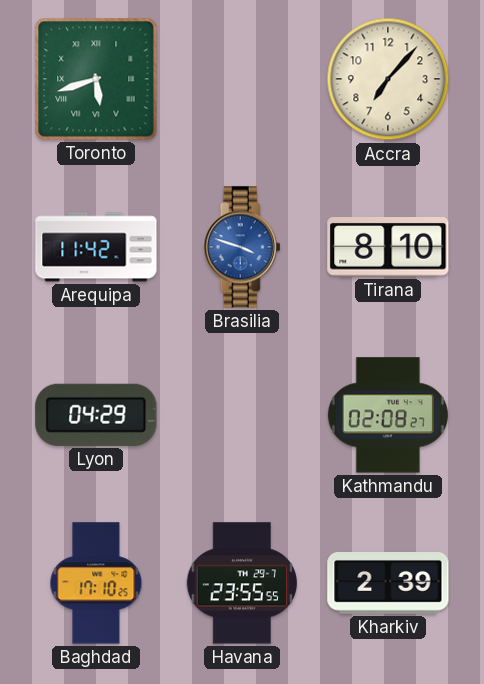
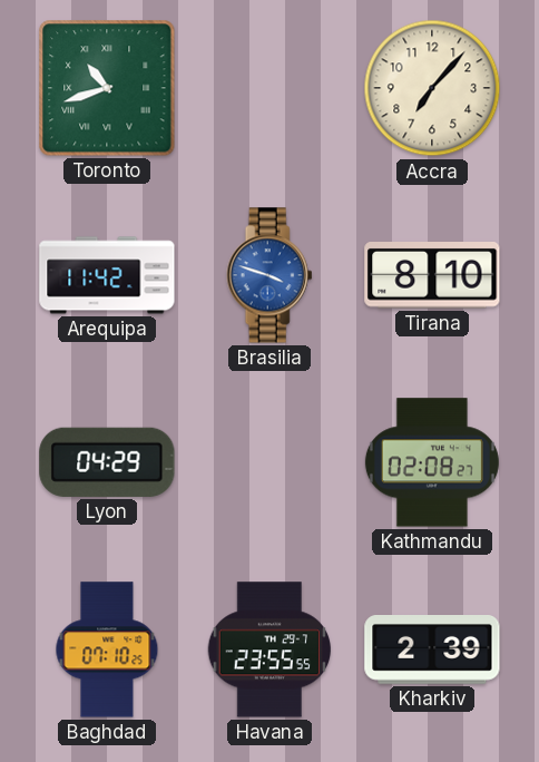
Toronto: 5:42 -> 10:42 (107, 88)
Baghdad: 17:10 -> 07:10 (107, 649)
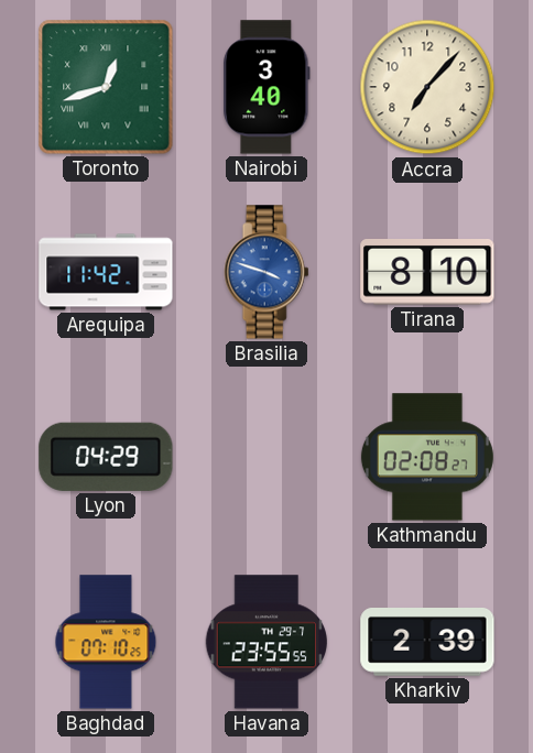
Toronto: 10:42 -> 12:42 (106, 87)
Nairobi: none -> 3:40 (266, 87)
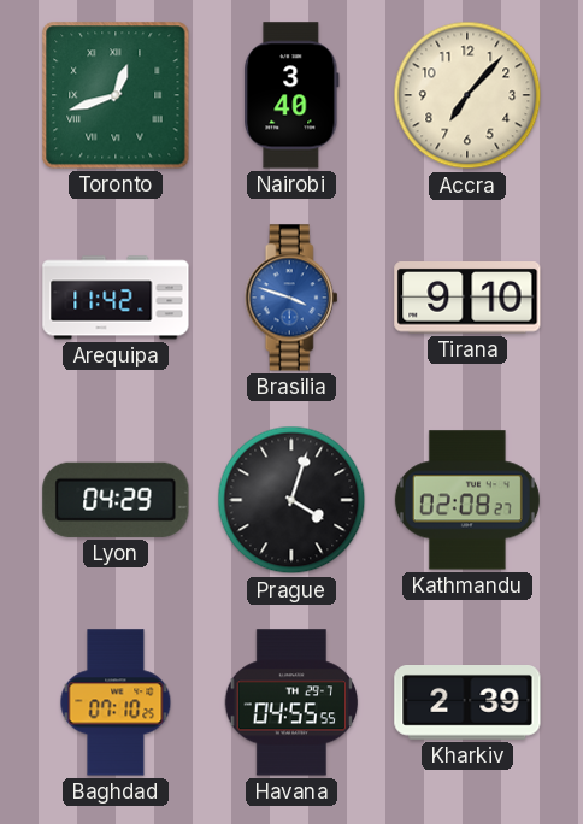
Tirana: 8:10 -> 9:10 (467, 298)
Prague: none -> 4:03 (291, 500)
Havana: 23:55 -> 04:55 (290, 702)
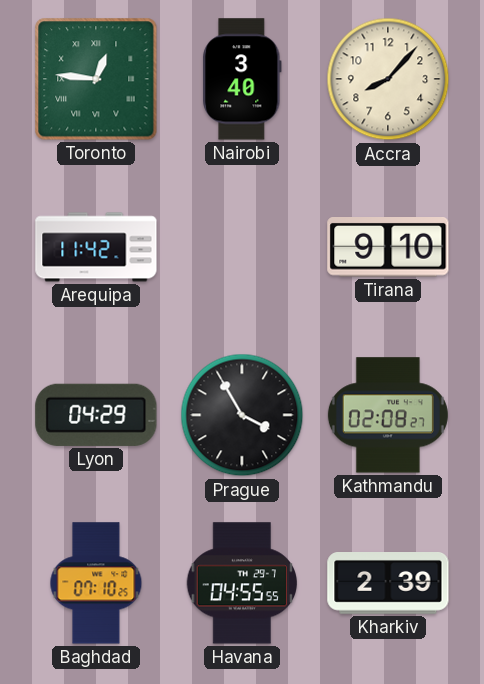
Toronto: 12:42 -> 12:46 (96, 79)
Accra: 7:07 -> 8:07 (388, 79)
Brasilia: 3:48 -> none (291, 298)
Prague: 4:03 -> 3:55 (242, 415)
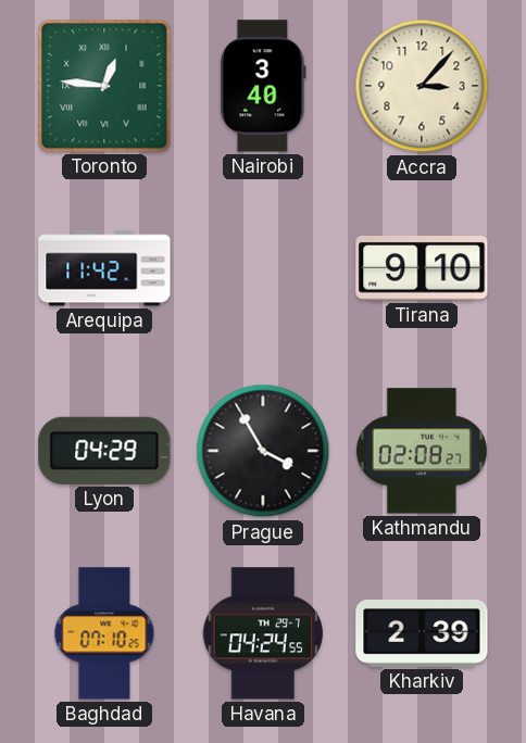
Accra: 8:07 -> 3:07 (422, 86)
Havana: 04:55 -> 04:24 (262, 633)
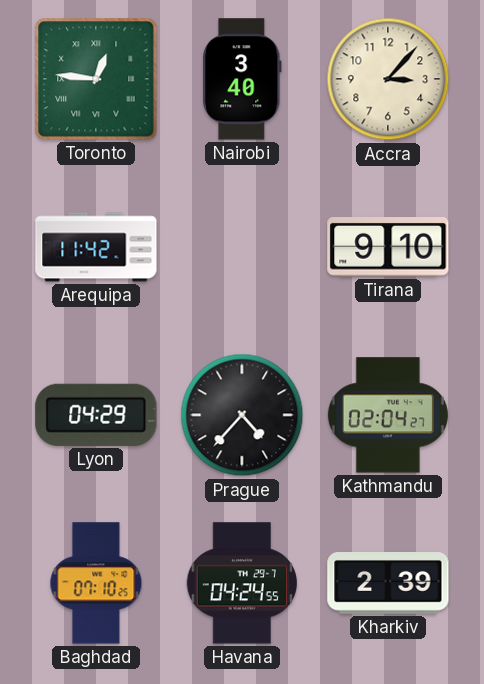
Prague: 3:55 -> 4:37 (242, 415)
Kathmandu: 02:08 -> 02:04 (388, 415)
